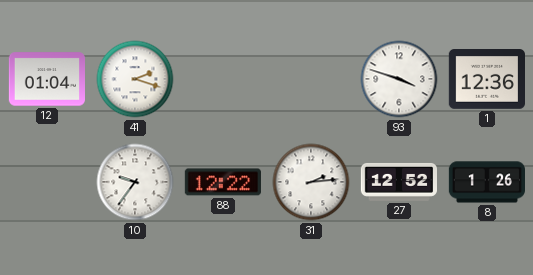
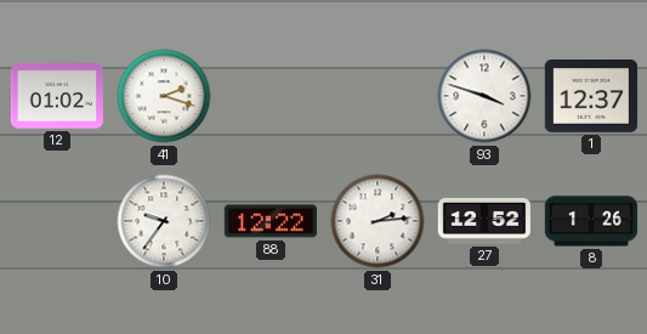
12: 01:04 -> 01:02 (56, 96)
1: 12:36 -> 12:37 (590, 97)
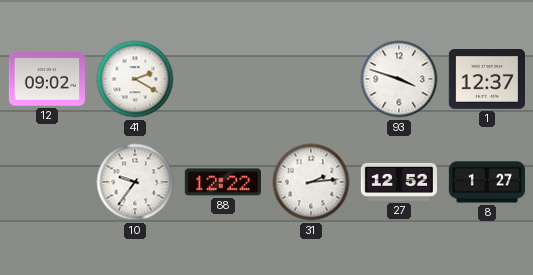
12: 01:02 -> 09:02 (46, 79)
41: 2:18 -> 2:20 (135, 79)
8: 1:26 -> 1:27 (486, 182)
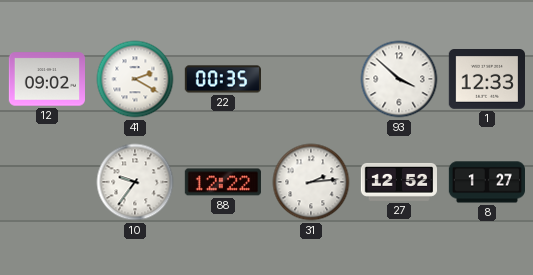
22: none -> 00:35 (222, 79)
93: 3:48 -> 3:52 (399, 79)
1: 12:37 -> 12:33 (486, 80)
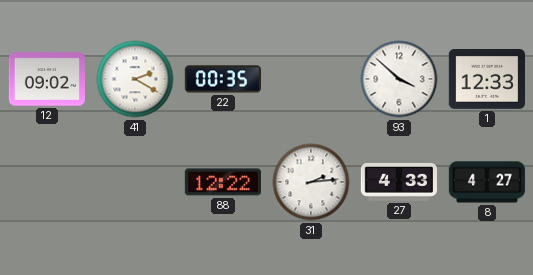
10: 9:36 -> none (135, 182)
27: 12:52 -> 4:33 (398, 182)
8: 1:27 -> 4:27 (486, 182)
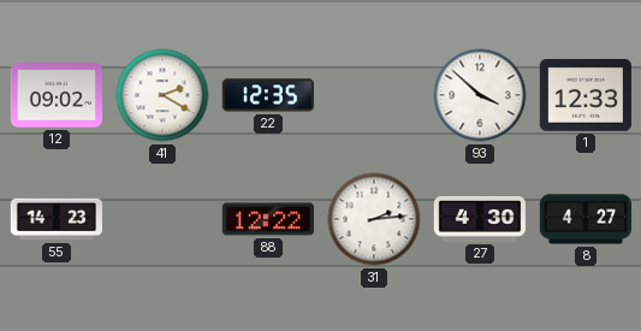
22: 00:35 -> 12:35 (267, 95)
55: none -> 14:23 (55, 219)
27: 4:33 -> 4:30 (479, 219)
